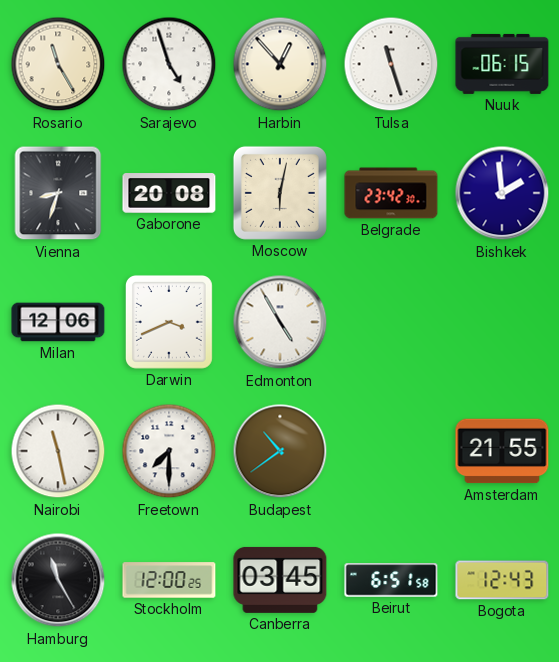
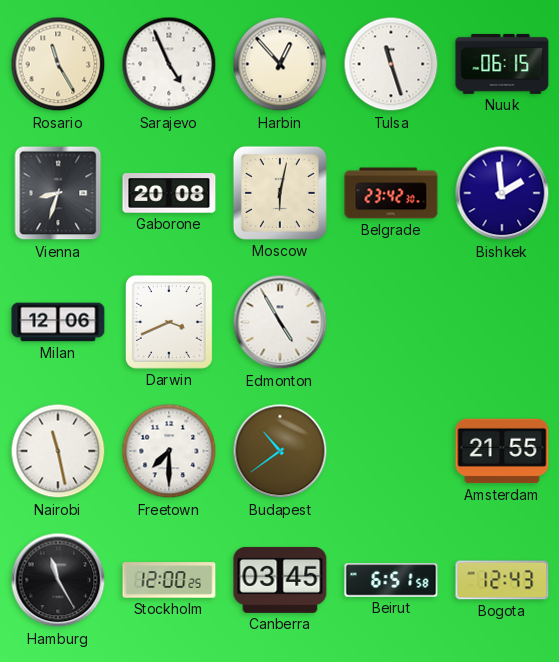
Sarajevo: 4:57 -> 4:56 (169, 64)
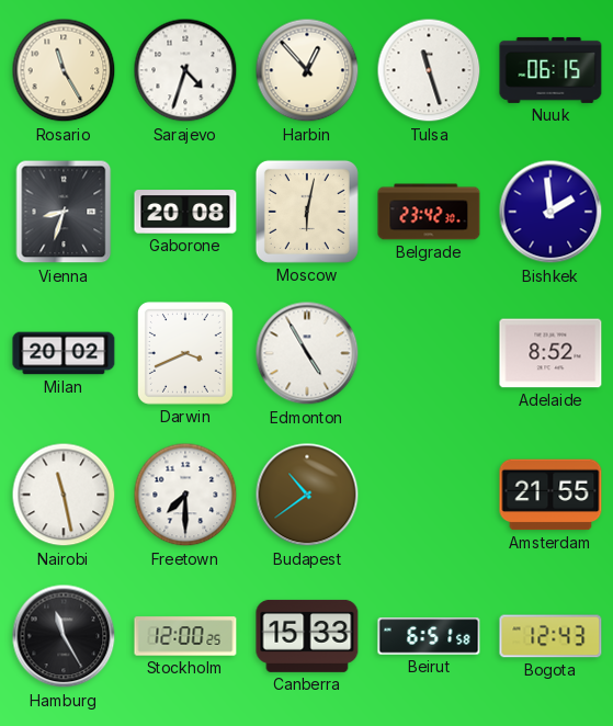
Sarajevo: 4:56 -> 4:33 (185, 70)
Milan: 12:06 -> 20:02 (64, 353)
Adelaide: none -> 8:52 (550, 353)
Canberra: 03:45 -> 15:33 (307, 636)
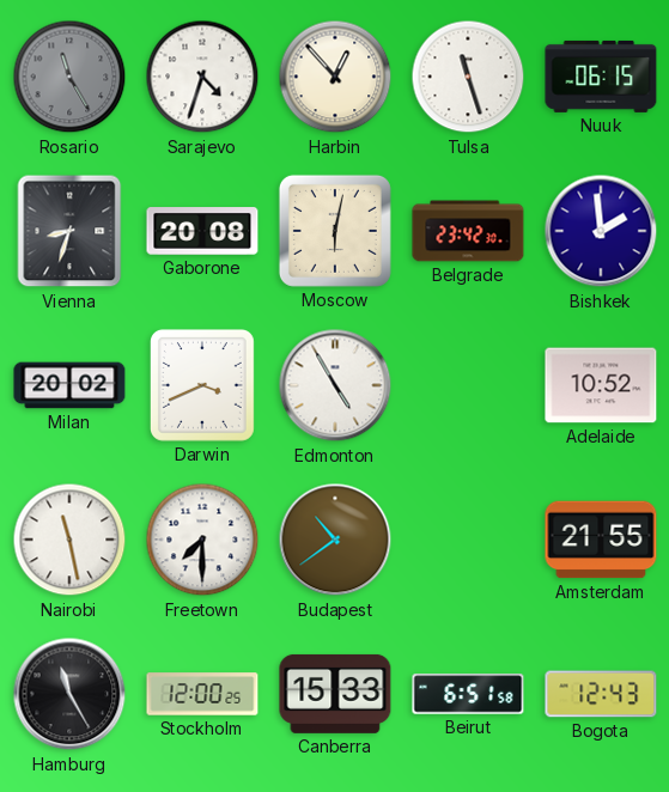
Rosario dial: cream -> grey (69, 77)
Adelaide: 8:52 -> 10:52 (601, 385)
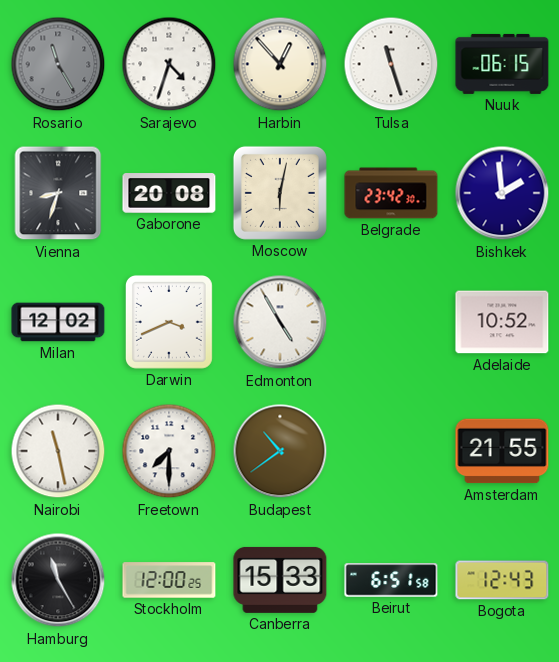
Milan: 20:02 -> 12:02 (58, 322)
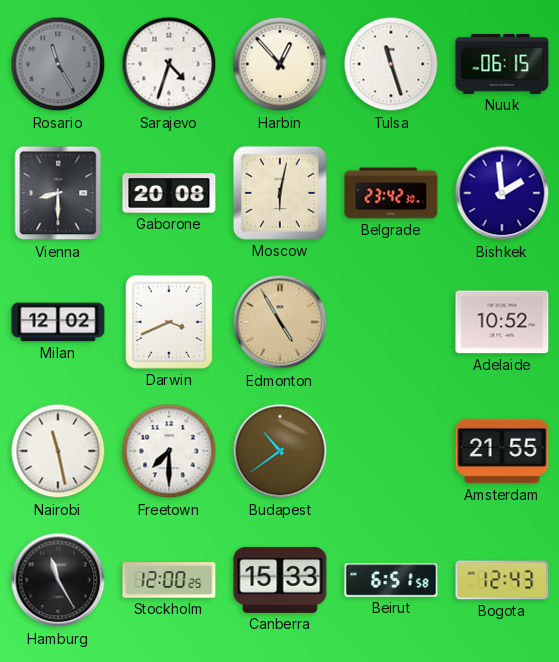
Vienna: 8:33 -> 8:30 (58, 193)
Edmonton dial: white -> champagne (280, 322)
